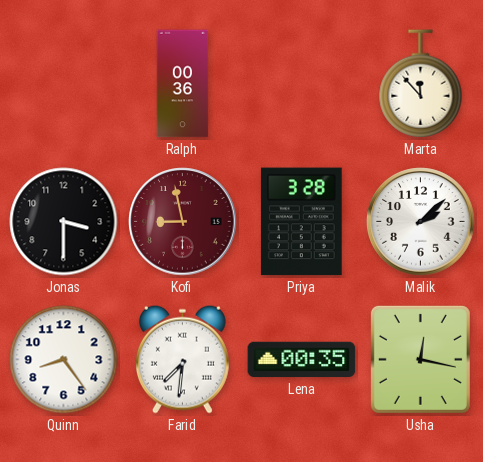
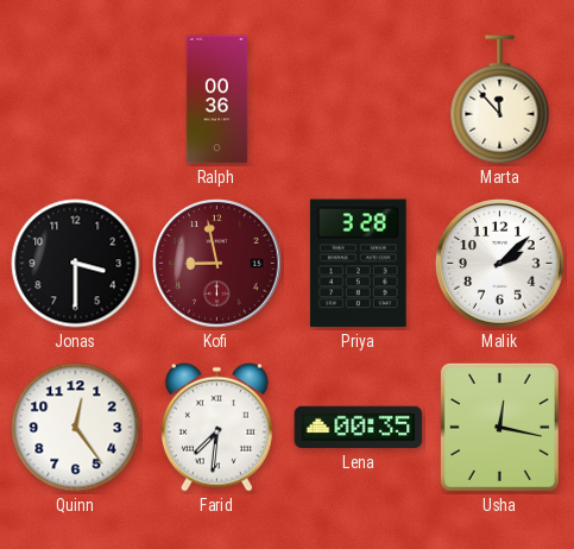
Quinn: 8:24 -> 12:24 (76, 428)
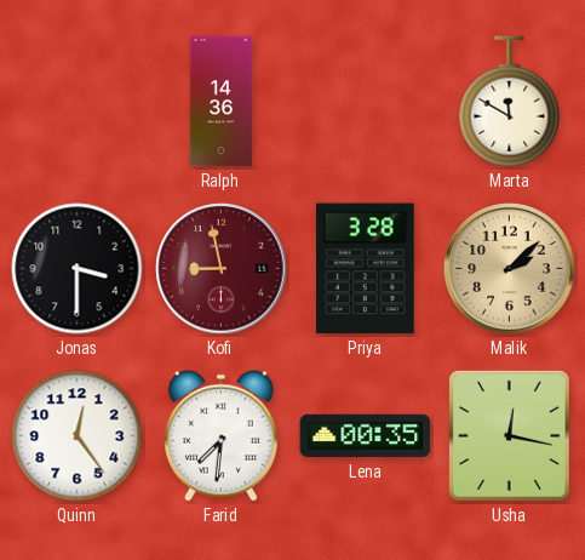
Ralph: 00:36 -> 14:36 (222, 102)
Marta: 11:53 -> 11:50 (510, 102)
Malik dial: white -> champagne (510, 269)
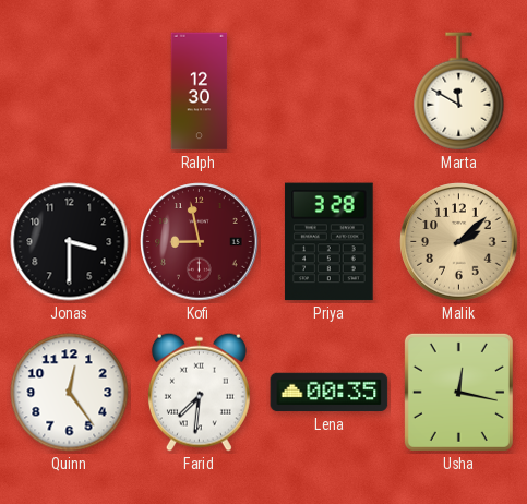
Ralph: 14:36 -> 12:30 (200, 92)
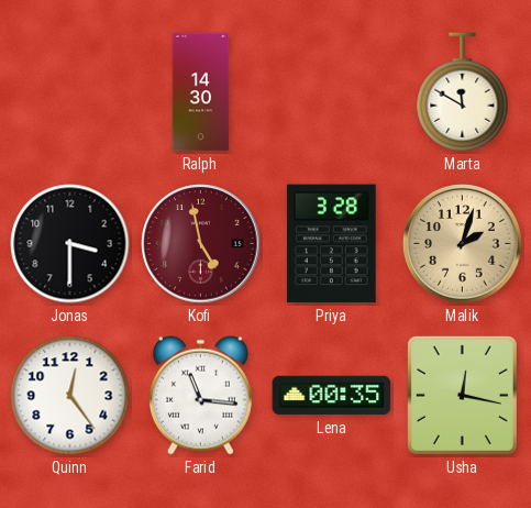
Ralph: 12:30 -> 14:30 (201, 92)
Kofi: 8:58 -> 4:58 (201, 244)
Malik: 2:08 -> 2:03 (463, 244)
Farid: 7:31 -> 11:16 (200, 395)
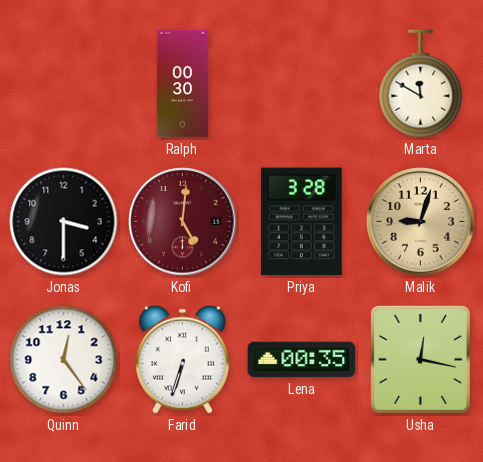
Ralph: 14:30 -> 00:30 (183, 84)
Kofi: 4:58 -> 5:01 (183, 222)
Malik: 2:03 -> 9:03 (421, 222)
Farid: 11:16 -> 6:33 (182, 359)
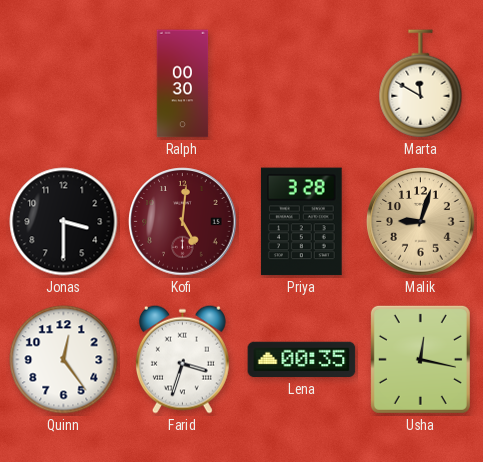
Farid: 6:33 -> 3:33 (182, 359)
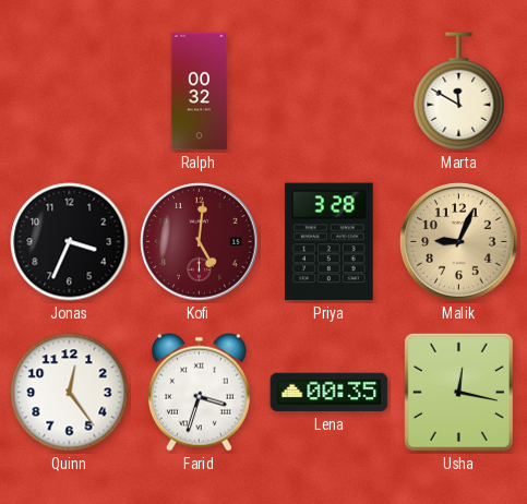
Ralph: 00:30 -> 00:32 (200, 92)
Jonas: 3:30 -> 3:34 (70, 242)
Malik: 9:03 -> 9:04 (459, 242)
